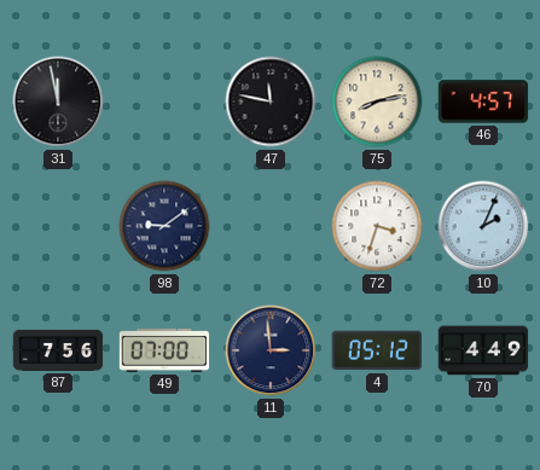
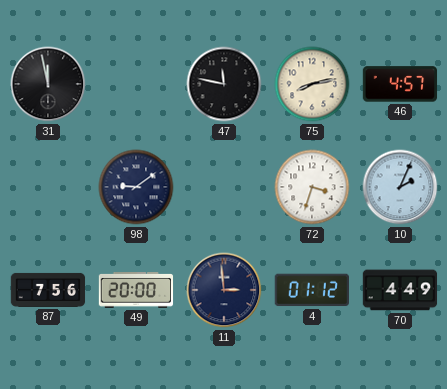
49: 07:00 -> 20:00 (136, 291)
4: 05:12 -> 01:12 (312, 290)
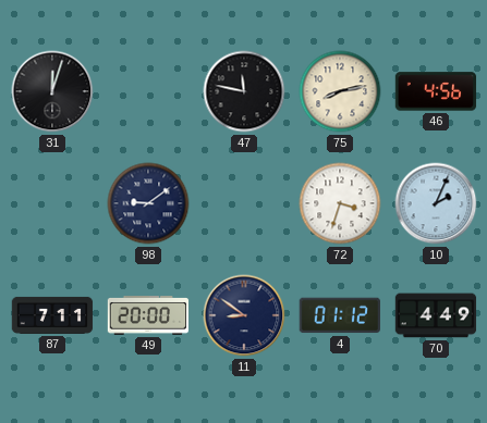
31: 11:58 -> 12:03 (52, 91)
46: 4:57 -> 4:56 (436, 91)
87: 7:56 -> 7:11 (52, 315)
11: 2:59 -> 8:51 (244, 315)
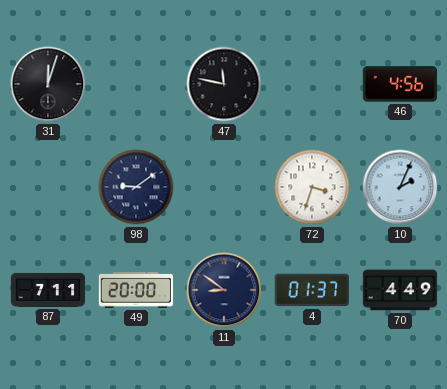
75: 8:13 -> none (340, 91)
4: 01:12 -> 01:37 (312, 290)
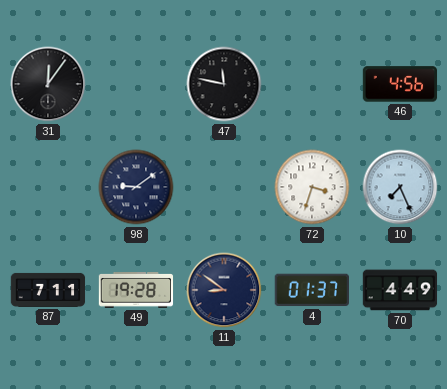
31: 12:03 -> 12:06 (48, 84)
10: 2:04 -> 7:26 (400, 187)
49: 20:00 -> 19:28 (136, 291)
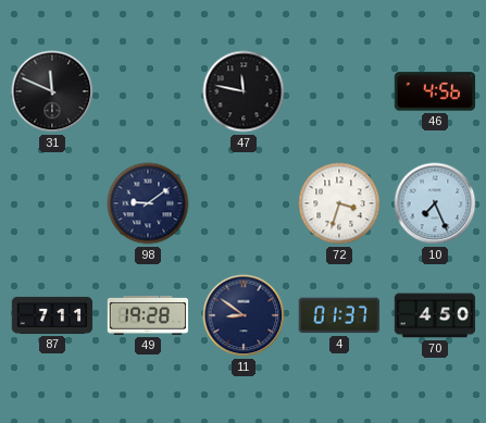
31: 12:06 -> 11:49 (52, 91)
70: 4:49 -> 4:50 (435, 315)
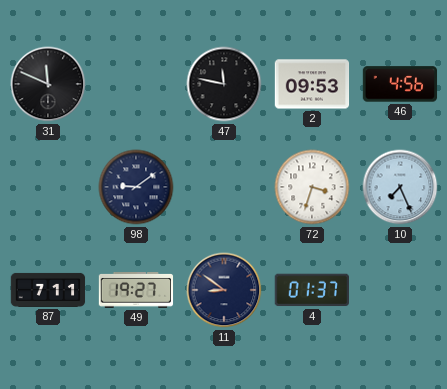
2: none -> 09:53 (312, 84)
49: 19:28 -> 19:27 (136, 291)
70: 4:50 -> none (435, 315)
